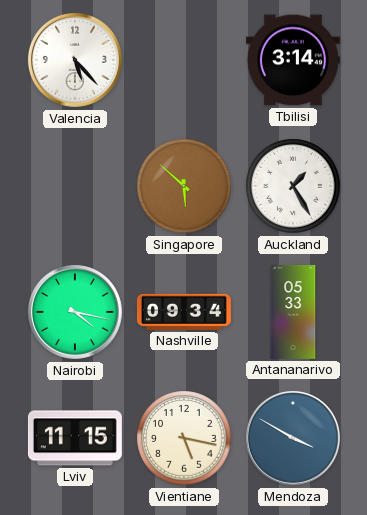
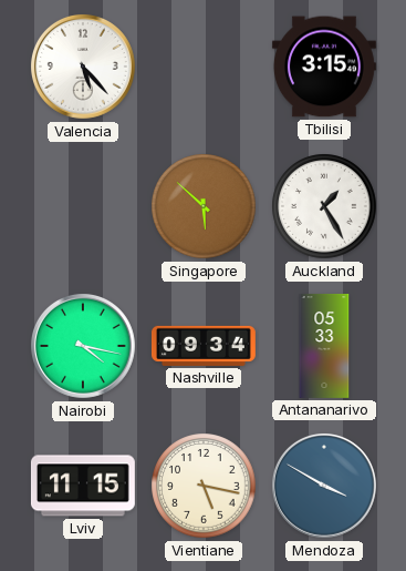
Tbilisi: 3:14 -> 3:15 (324, 67)
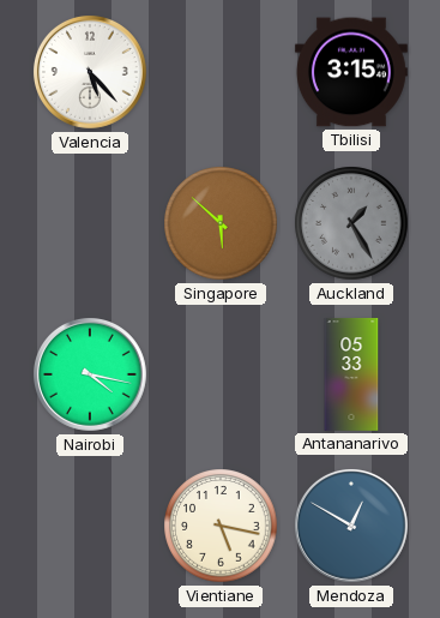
Auckland dial: white -> grey (351, 223)
Nashville: 09:34 -> none (204, 346)
Lviv: 11:15 -> none (83, 486)
Mendoza: 3:50 -> 12:50 (351, 526)
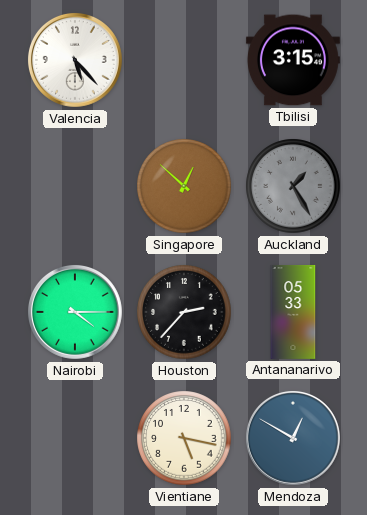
Singapore: 5:52 -> 12:52 (184, 186)
Nairobi: 4:17 -> 4:15 (75, 312)
Houston: none -> 2:37 (184, 312)
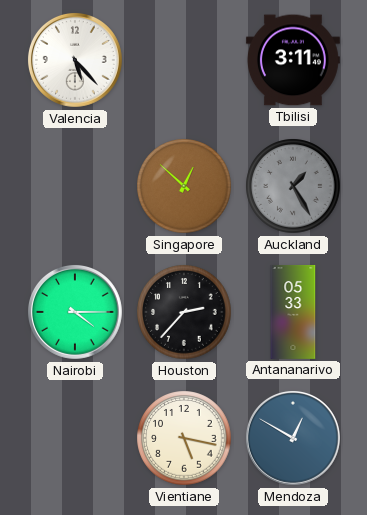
Tbilisi: 3:15 -> 3:11 (293, 60)
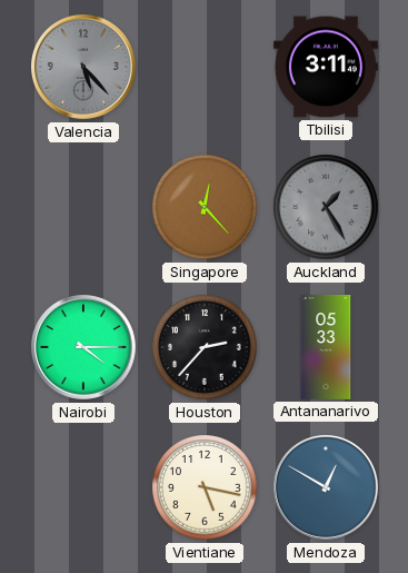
Valencia dial: white -> grey (83, 67)
Singapore: 12:52 -> 12:23 (205, 207)
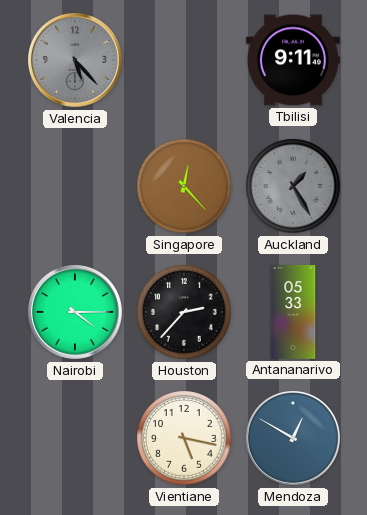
Tbilisi: 3:11 -> 9:11 (293, 60)
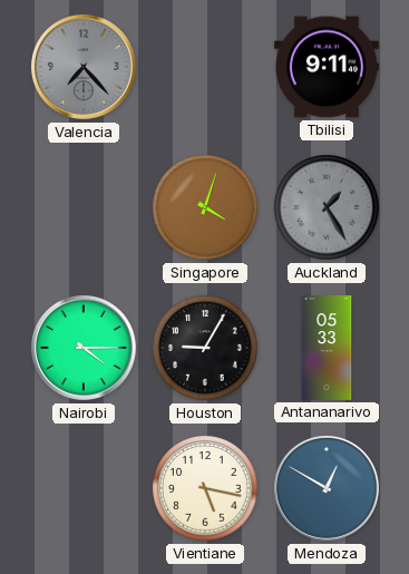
Valencia: 5:23 -> 7:23 (84, 67)
Singapore: 12:23 -> 4:03 (205, 207)
Houston: 2:37 -> 9:05 (205, 348)
